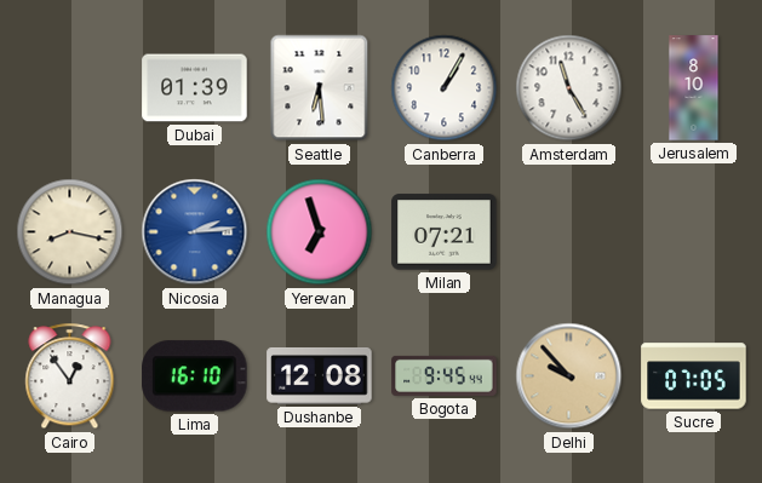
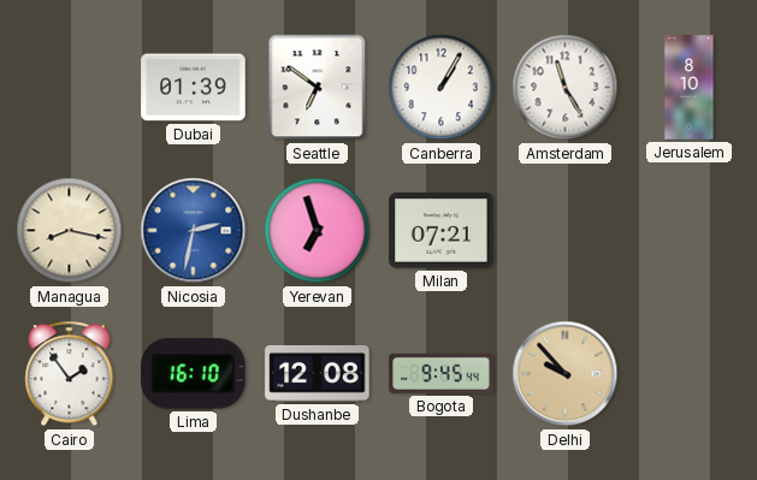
Seattle: 6:29 -> 6:51 (318, 88)
Nicosia: 2:14 -> 2:32 (194, 231)
Cairo: 12:54 -> 1:54 (70, 374)
Sucre: 07:05 -> none (694, 376)
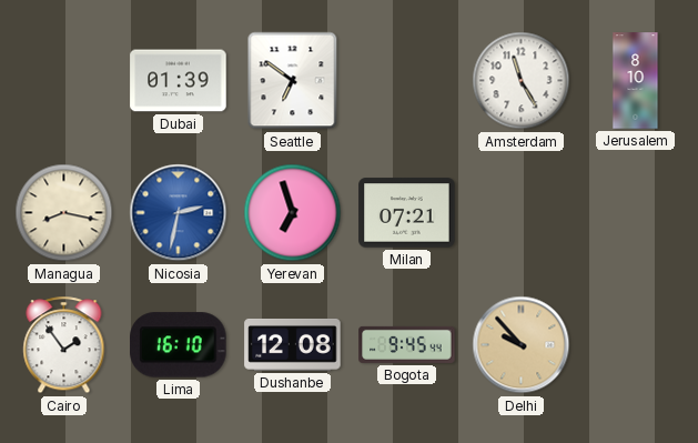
Canberra: 1:05 -> none (442, 88)
